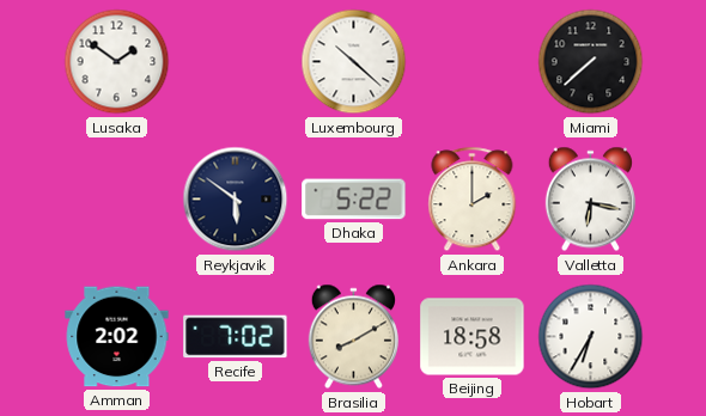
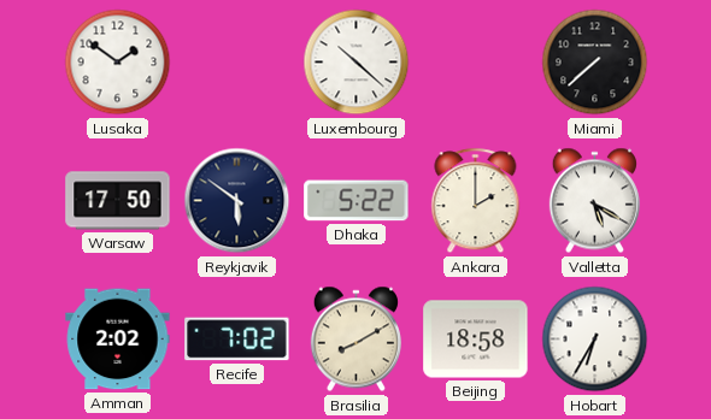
Warsaw: none -> 17:50 (118, 201)
Valletta: 6:17 -> 5:20 (594, 201)
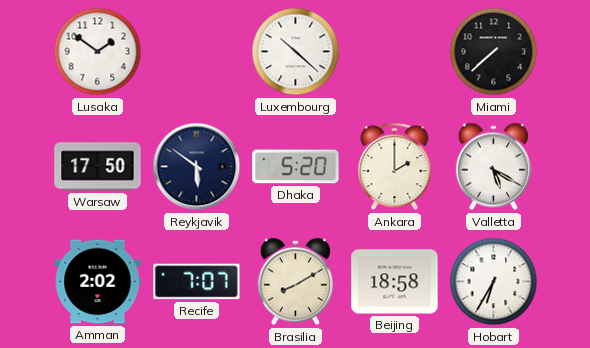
Dhaka: 5:22 -> 5:20 (296, 167)
Recife: 7:02 -> 7:07 (197, 282)
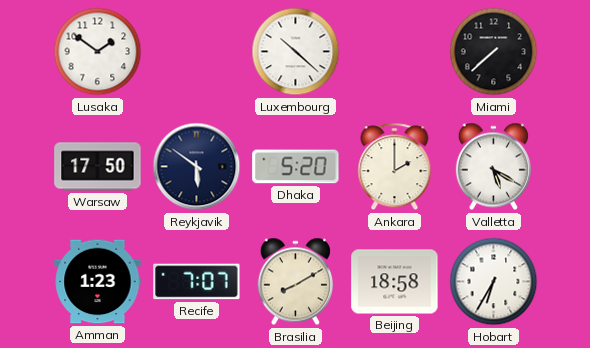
Amman: 2:02 -> 1:23 (98, 282)
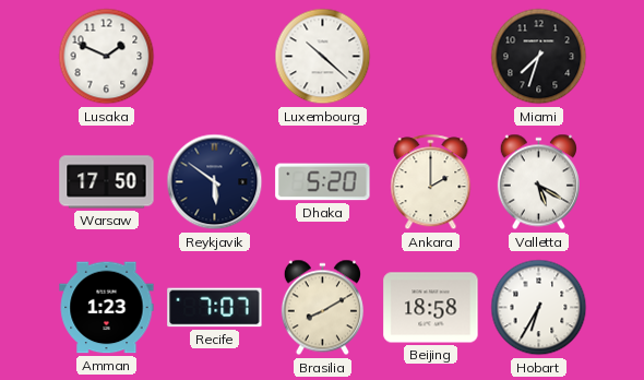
Lusaka: 1:51 -> 1:49 (107, 57)
Miami: 7:38 -> 7:33 (539, 57)
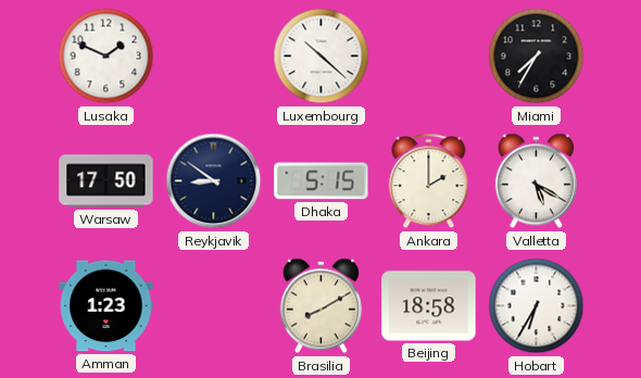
Miami: 7:33 -> 7:35 (537, 56)
Reykjavik: 5:51 -> 8:51 (214, 181)
Dhaka: 5:20 -> 5:15 (322, 181)
Recife: 7:07 -> none (215, 308)
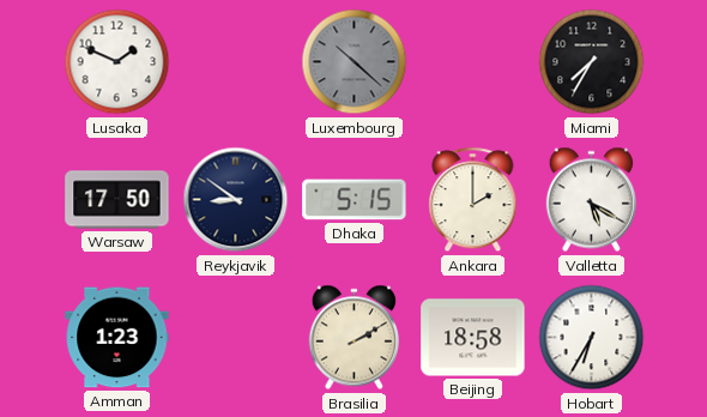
Luxembourg dial: white -> grey (355, 62)
Brasilia: 8:10 -> 2:10 (353, 338)
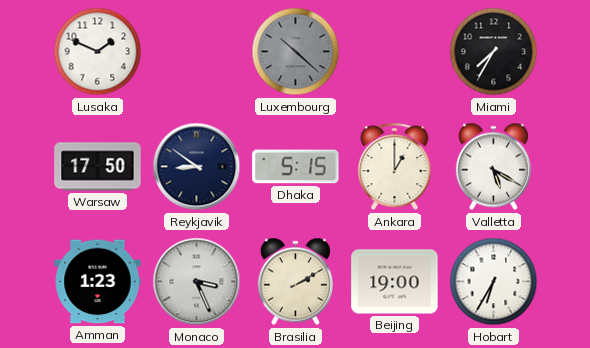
Ankara: 2:00 -> 1:00 (395, 167)
Monaco: none -> 3:26 (197, 282)
Beijing: 18:58 -> 19:00 (395, 282)
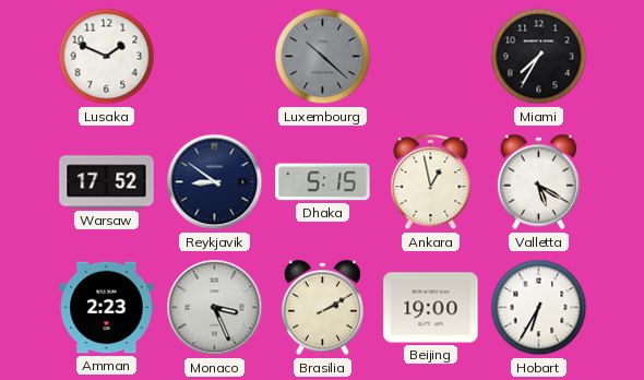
Warsaw: 17:50 -> 17:52 (107, 182)
Ankara: 1:00 -> 12:58 (431, 182)
Amman: 1:23 -> 2:23 (107, 308)
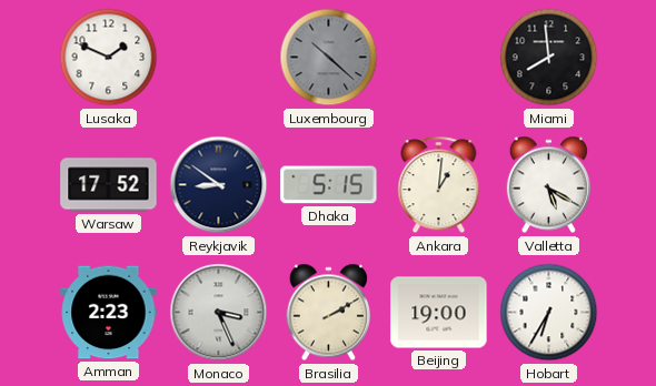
Miami: 7:35 -> 7:59 (549, 58)
Ankara: 12:58 -> 1:01 (439, 185)
